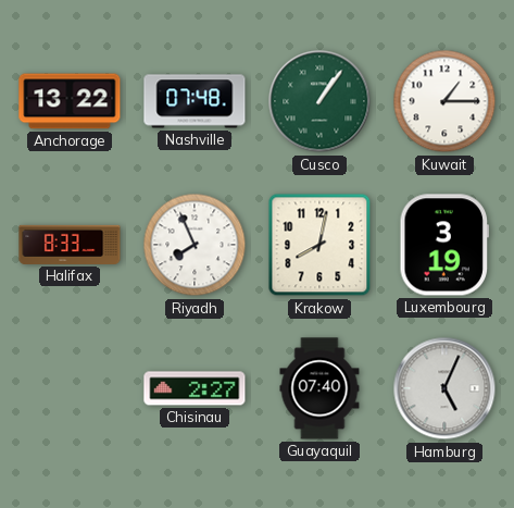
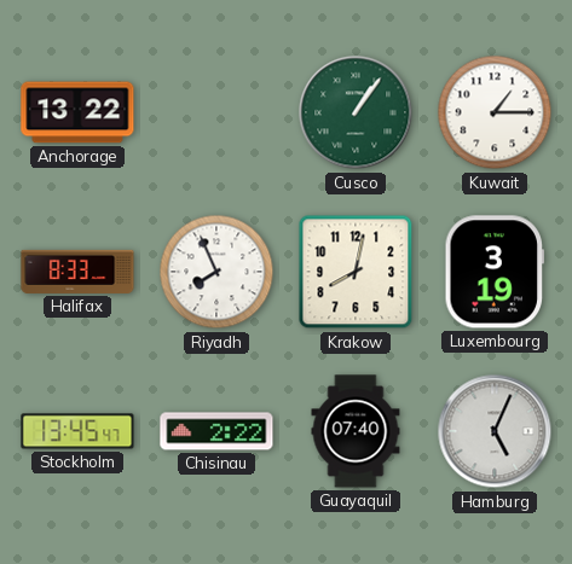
Nashville: 07:48 -> none (195, 101)
Stockholm: none -> 13:45 (77, 431)
Chisinau: 2:27 -> 2:22 (216, 431)
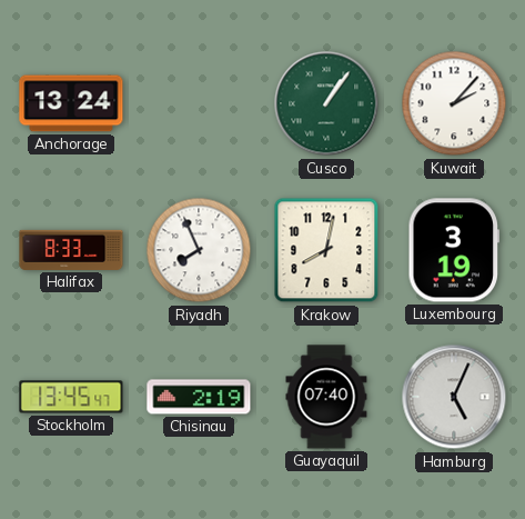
Anchorage: 13:22 -> 13:24 (71, 103)
Kuwait: 1:15 -> 2:07 (454, 103)
Chisinau: 2:22 -> 2:19 (199, 397)
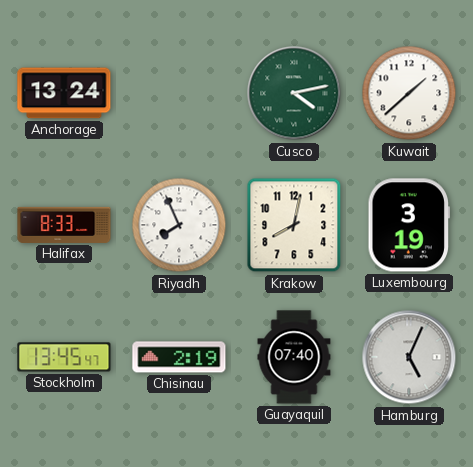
Cusco: 1:06 -> 4:13 (294, 93)
Kuwait: 2:07 -> 1:38 (409, 93)
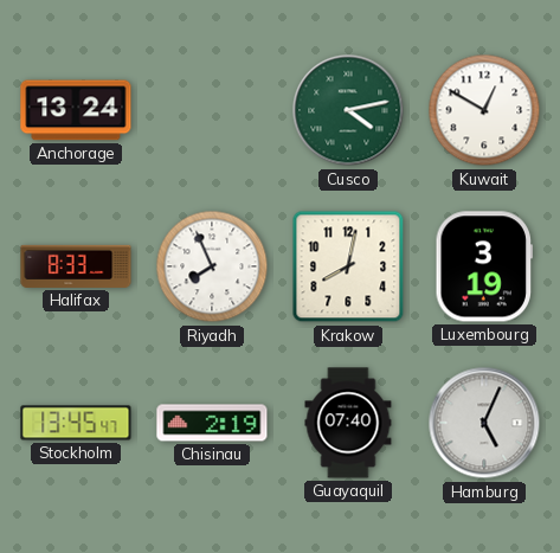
Kuwait: 1:38 -> 12:50 (484, 110)
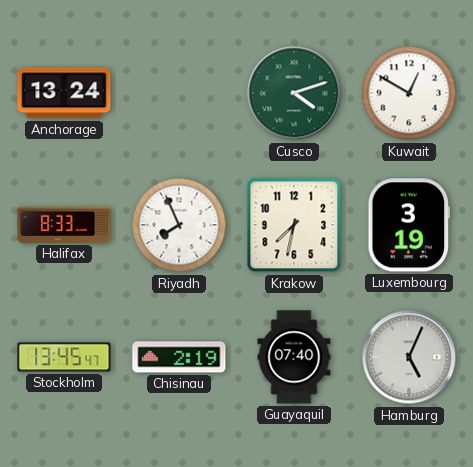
Cusco: 4:13 -> 4:12 (294, 93)
Krakow: 8:02 -> 7:32 (294, 225)
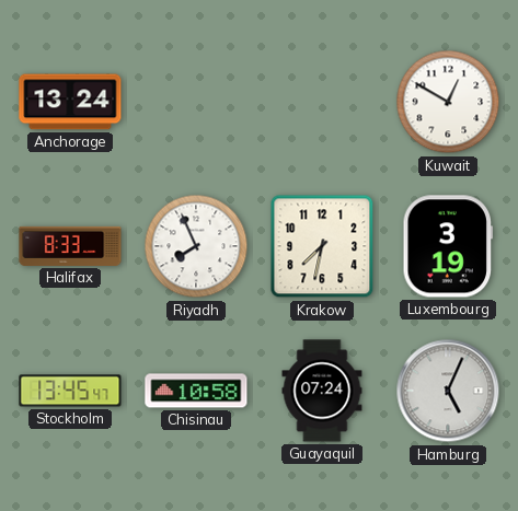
Cusco: 4:12 -> none (294, 93)
Chisinau: 2:19 -> 10:58 (196, 391)
Guayaquil: 07:40 -> 07:24 (322, 391)
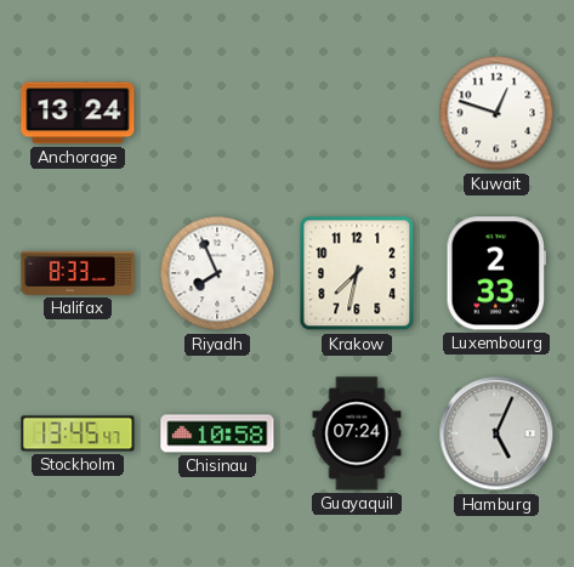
Kuwait: 12:50 -> 12:48 (496, 113)
Luxembourg: 3:19 -> 2:33 (496, 273)
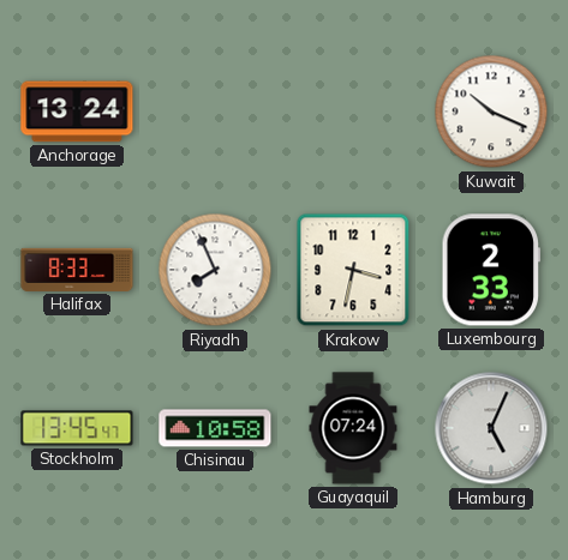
Kuwait: 12:48 -> 10:19 (491, 112)
Krakow: 7:32 -> 3:32 (353, 270)
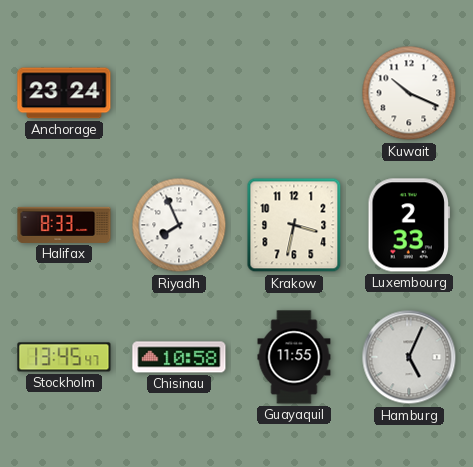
Anchorage: 13:24 -> 23:24 (64, 93)
Guayaquil: 07:24 -> 11:55 (294, 357)
